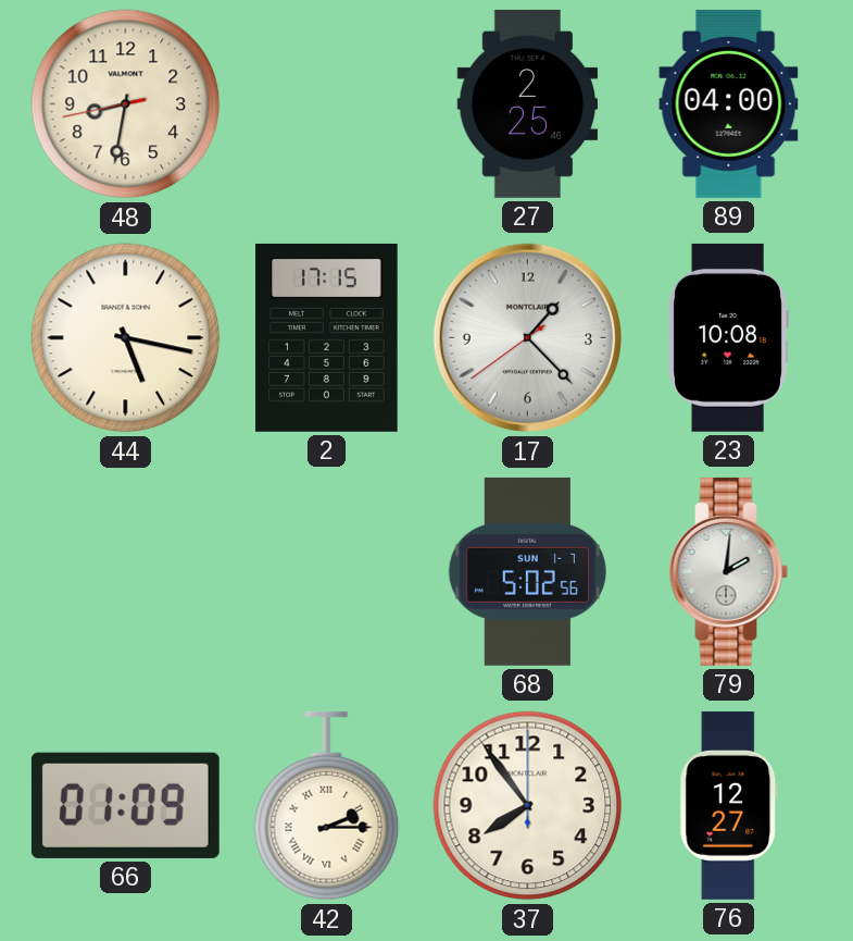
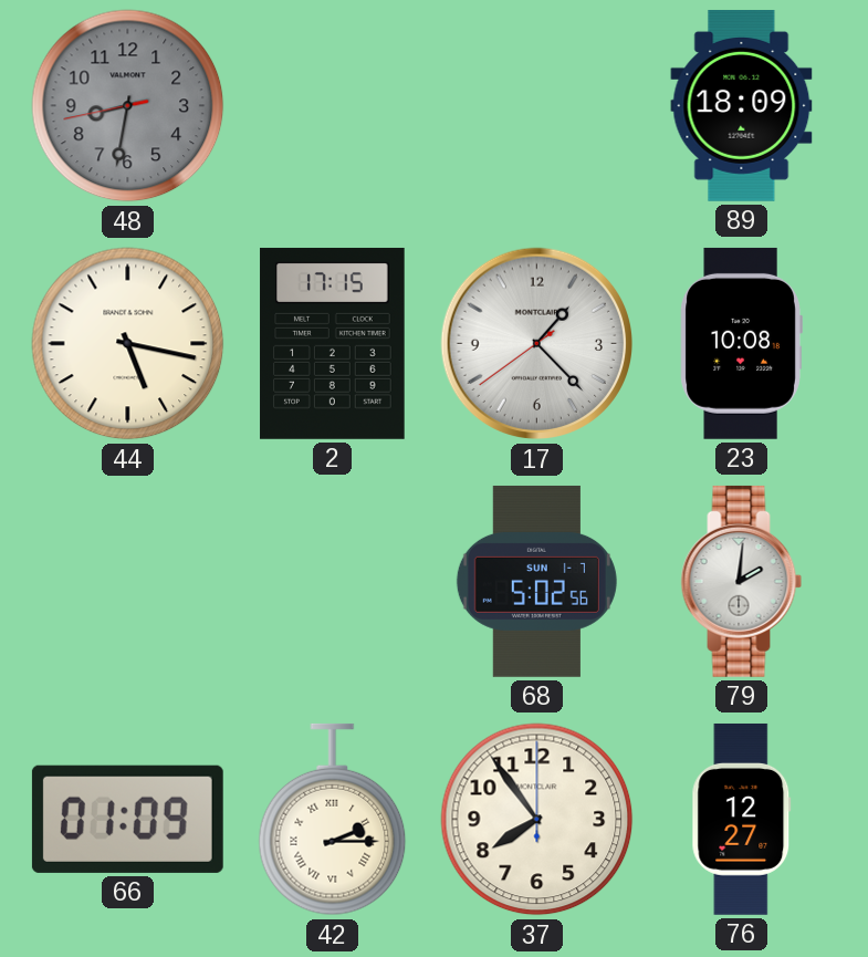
48 dial: cream -> grey (128, 106)
27: 2:25 -> none (528, 103)
89: 04:00 -> 18:09 (742, 105)
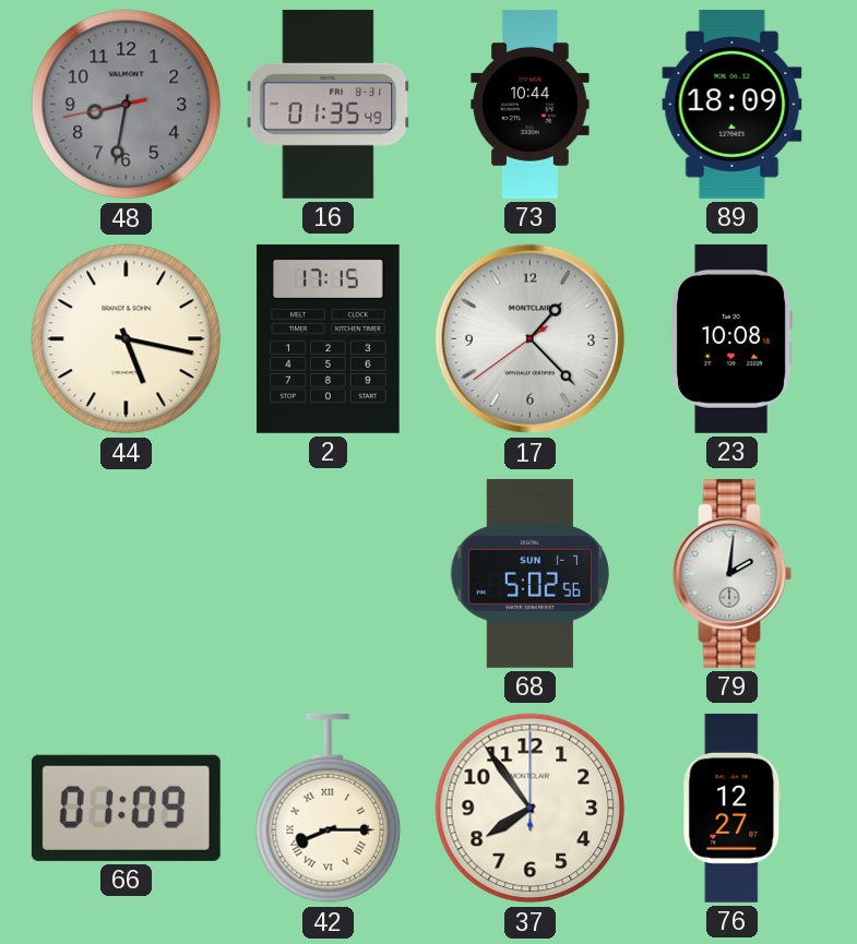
16: none -> 01:35 (329, 104)
73: none -> 10:44 (531, 104)
42: 2:15 -> 8:15 (329, 809)
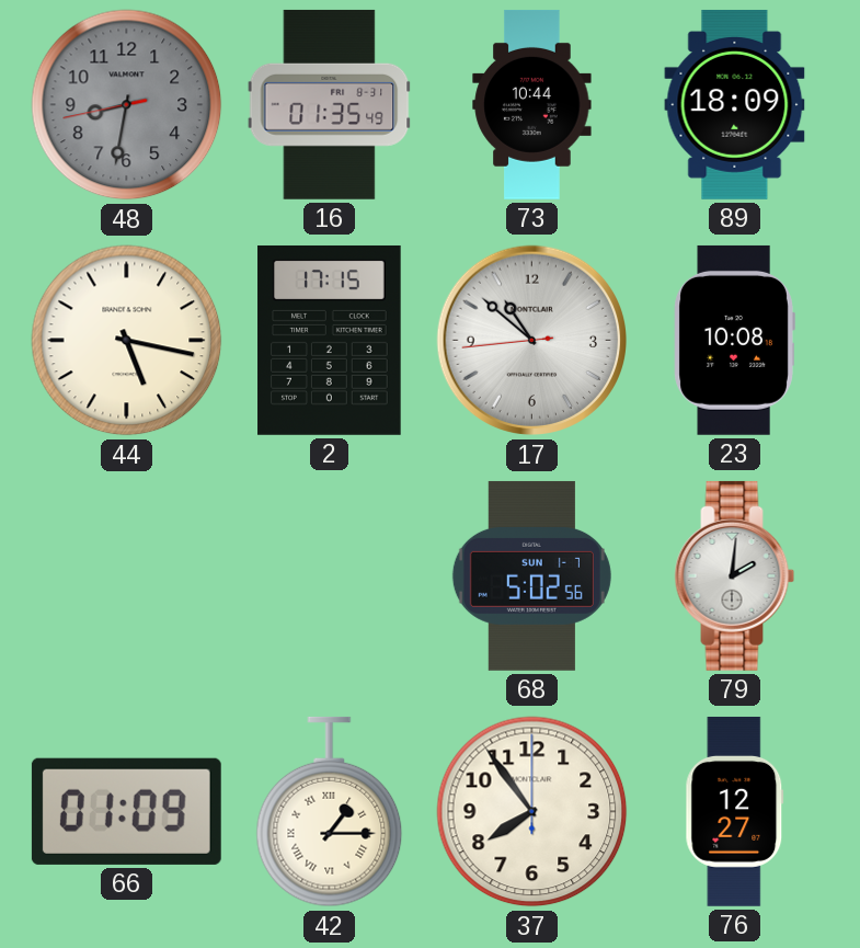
17: 1:22 -> 10:51 (532, 341)
42: 8:15 -> 1:15 (330, 812)
